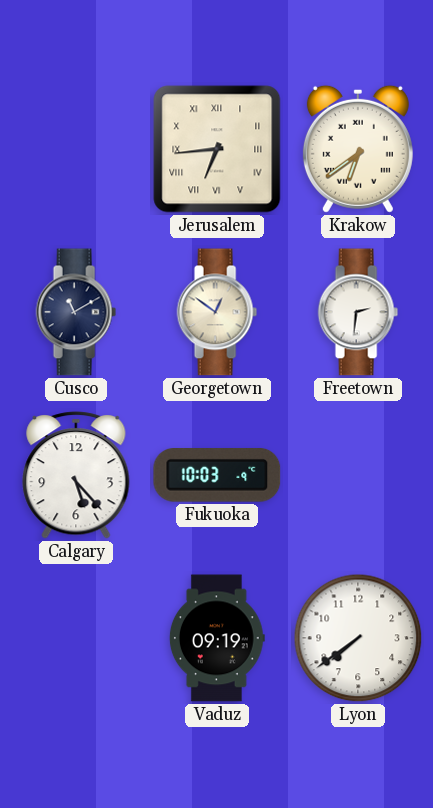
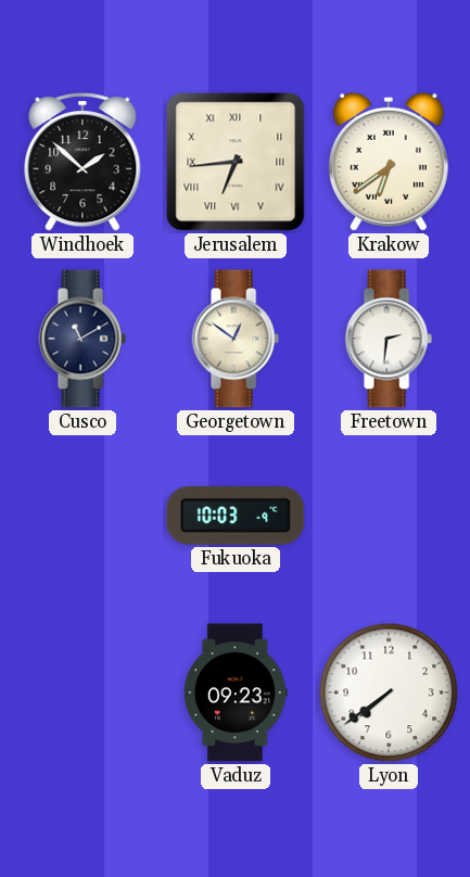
Windhoek: none -> 1:52 (82, 162)
Calgary: 5:23 -> none (76, 475)
Vaduz: 09:19 -> 09:23 (236, 692)
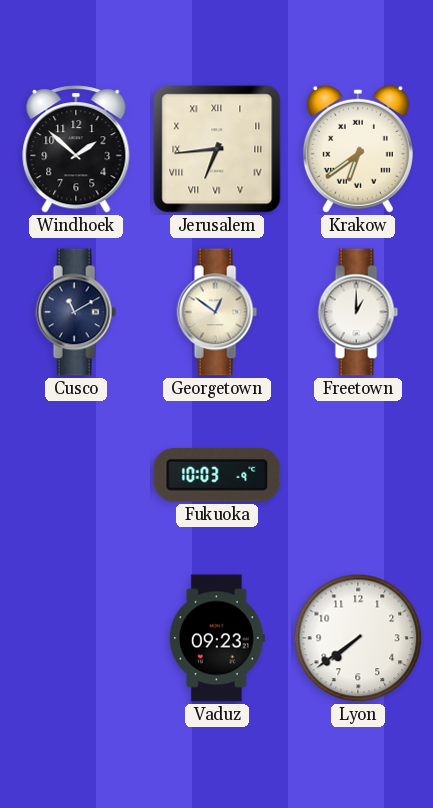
Freetown: 2:31 -> 1:00 (358, 312)
